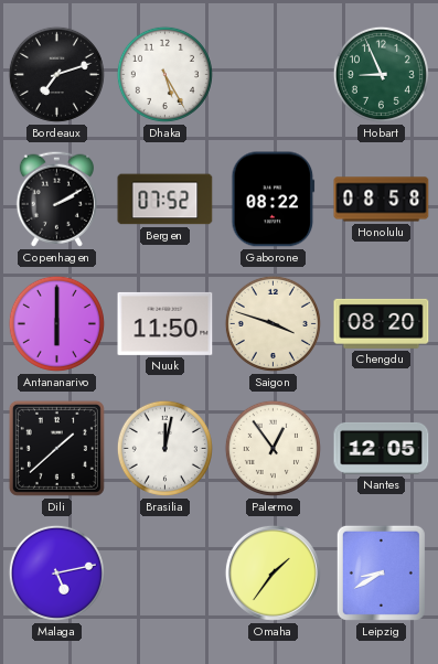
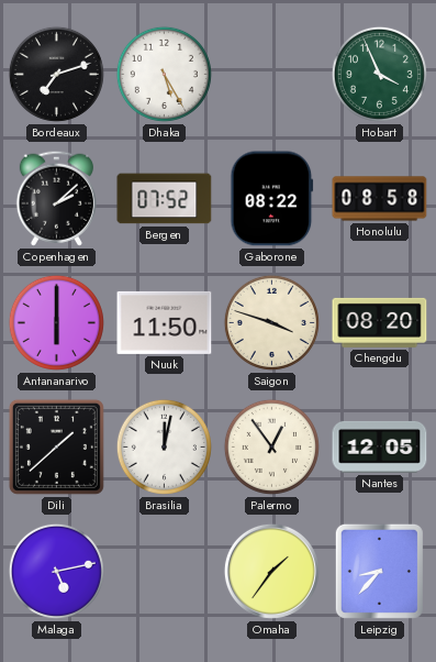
Hobart: 8:56 -> 3:56 (379, 74)
Copenhagen: 2:10 -> 2:08 (56, 198)
Leipzig: 8:40 -> 8:37 (379, 571)
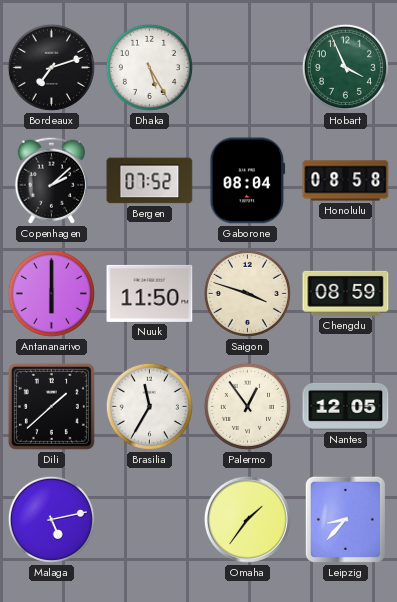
Gaborone: 08:22 -> 08:04 (248, 181)
Chengdu: 08:20 -> 08:59 (346, 293)
Brasilia: 12:02 -> 11:35 (149, 406)
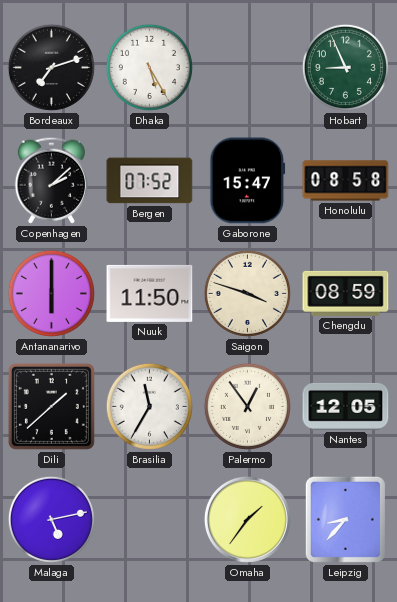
Hobart: 3:56 -> 8:56 (345, 67)
Gaborone: 08:04 -> 15:47 (248, 181)
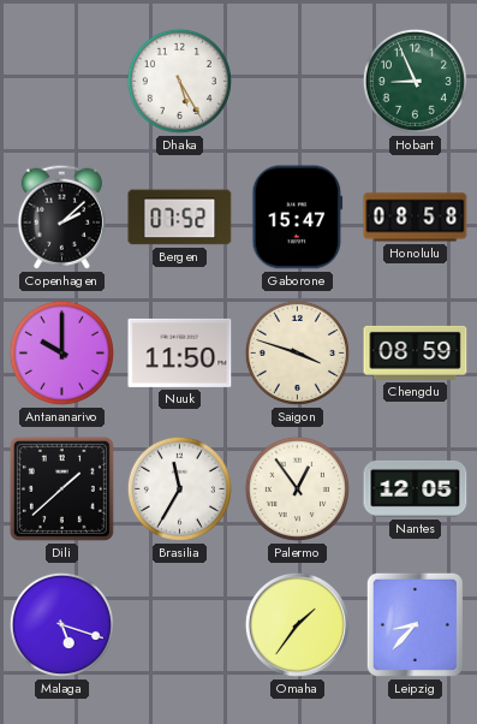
Bordeaux: 7:12 -> none (51, 67)
Antananarivo: 6:00 -> 10:00 (61, 352)
Malaga: 5:13 -> 5:18 (61, 624)
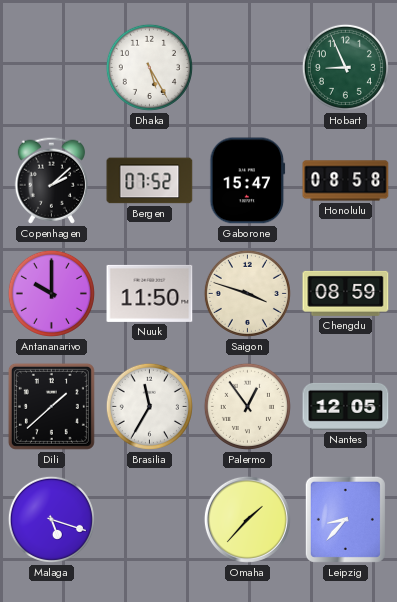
Omaha: 1:36 -> 1:37 (247, 519)
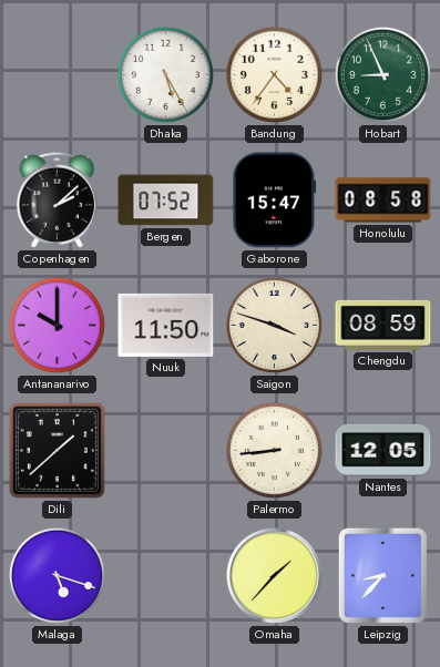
Bandung: none -> 4:36 (274, 74)
Brasilia: 11:35 -> none (149, 406)
Palermo: 12:54 -> 8:44 (274, 450)
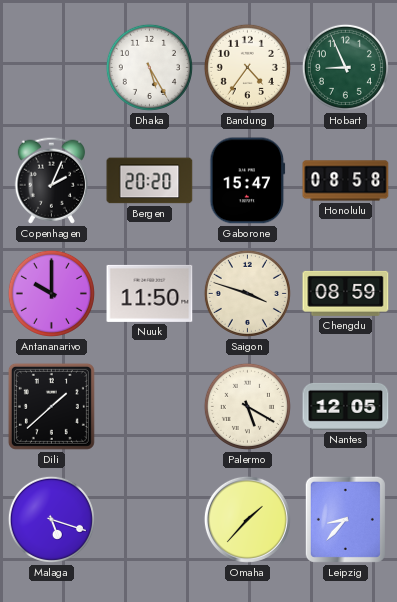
Copenhagen: 2:08 -> 2:04 (51, 180)
Bergen: 07:52 -> 20:20 (150, 181)
Palermo: 8:44 -> 5:20 (247, 406)
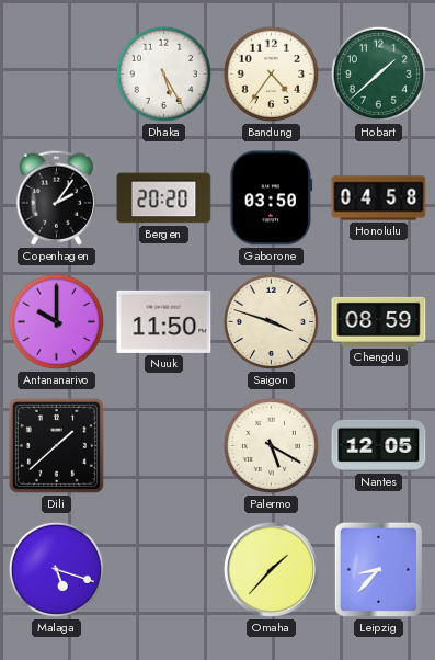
Hobart: 8:56 -> 1:38 (378, 73)
Copenhagen: 2:04 -> 2:06 (56, 197)
Gaborone: 15:47 -> 03:50 (272, 198)
Honolulu: 08:58 -> 04:58 (379, 198)
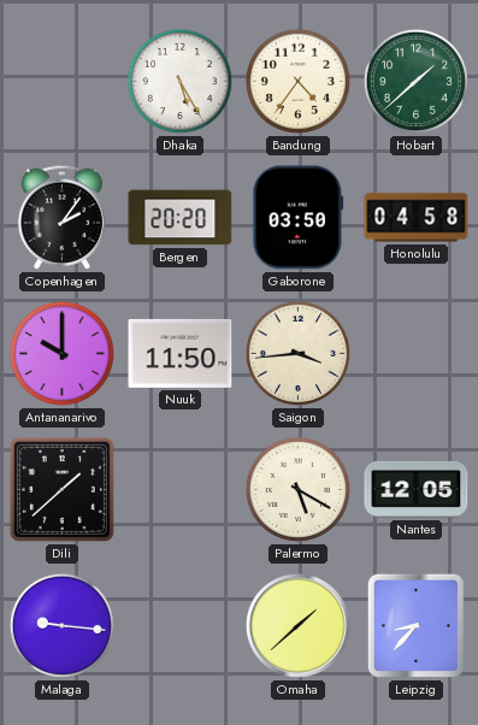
Saigon: 3:48 -> 3:44 (297, 353)
Chengdu: 08:59 -> none (379, 321)
Malaga: 5:18 -> 9:16 (61, 625)
Omaha: 1:37 -> 1:38 (297, 625)
